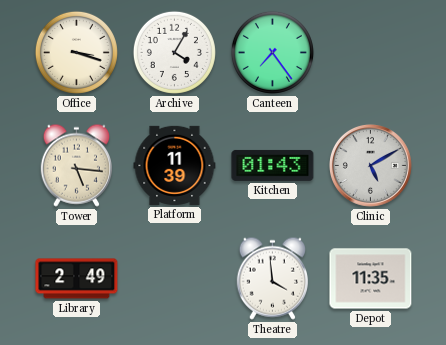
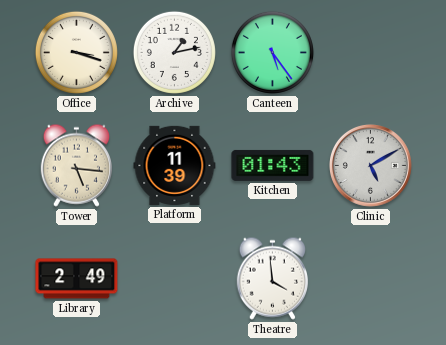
Archive: 4:05 -> 1:13 (174, 52)
Canteen: 7:24 -> 5:24 (272, 52)
Depot: 11:35 -> none (371, 279)
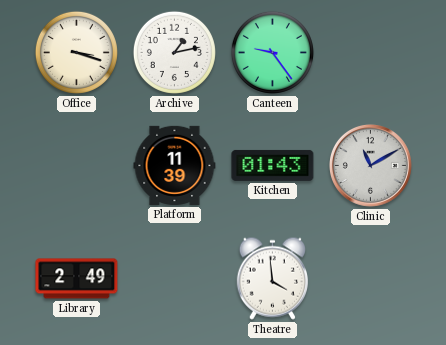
Canteen: 5:24 -> 9:24 (272, 52)
Tower: 5:16 -> none (76, 165)
Clinic: 5:10 -> 11:10 (370, 165)
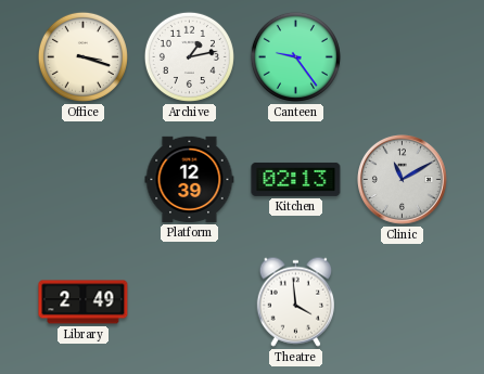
Platform: 11:39 -> 12:39 (190, 179)
Kitchen: 01:43 -> 02:13 (296, 179)
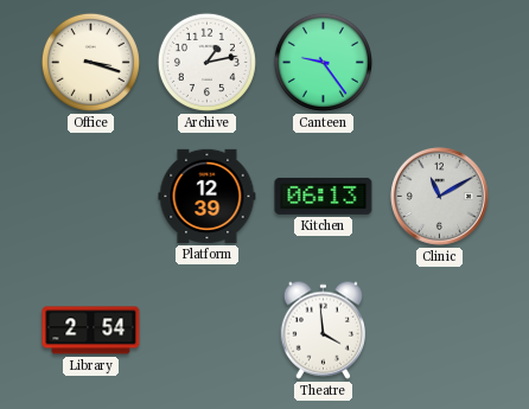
Kitchen: 02:13 -> 06:13 (324, 196)
Library: 2:49 -> 2:54 (91, 331)
